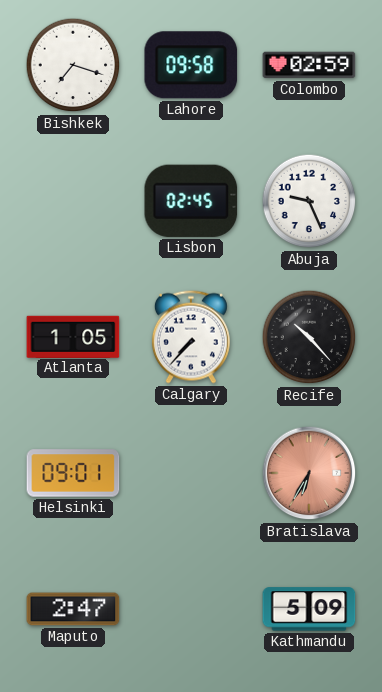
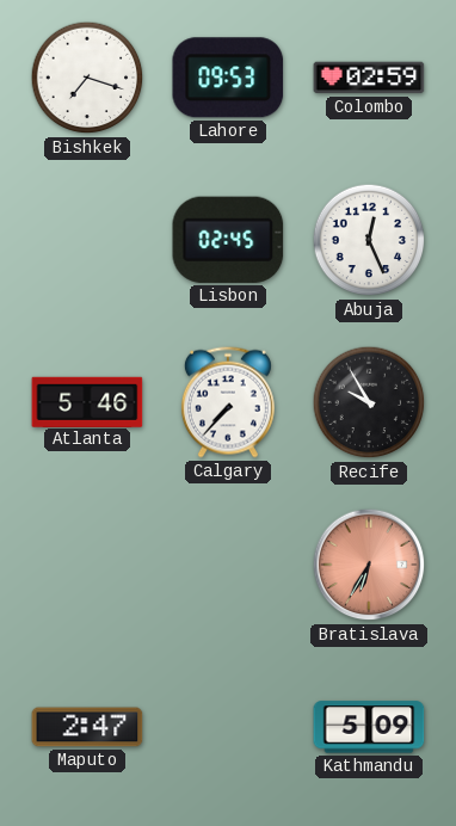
Lahore: 09:58 -> 09:53 (228, 78)
Abuja: 9:26 -> 12:26 (369, 240)
Atlanta: 1:05 -> 5:46 (87, 401)
Recife: 10:23 -> 9:55 (369, 402)
Helsinki: 09:01 -> none (73, 473)
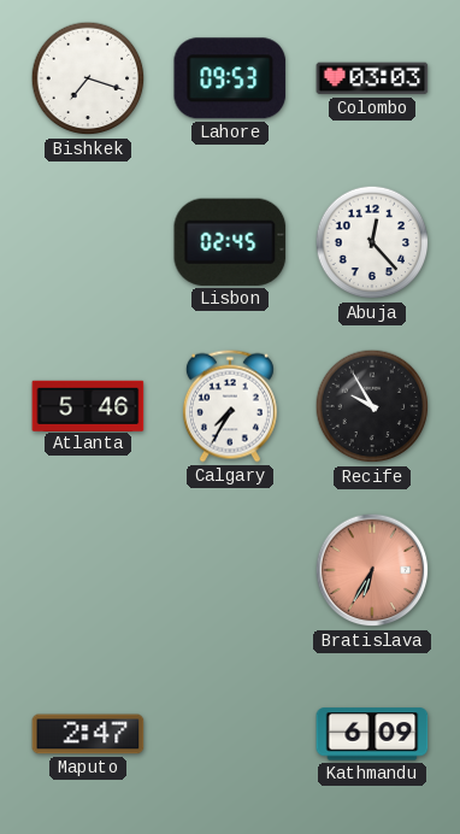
Colombo: 02:59 -> 03:03 (372, 78)
Abuja: 12:26 -> 12:23 (372, 242)
Calgary: 7:37 -> 7:35 (230, 406)
Kathmandu: 5:09 -> 6:09 (372, 734)
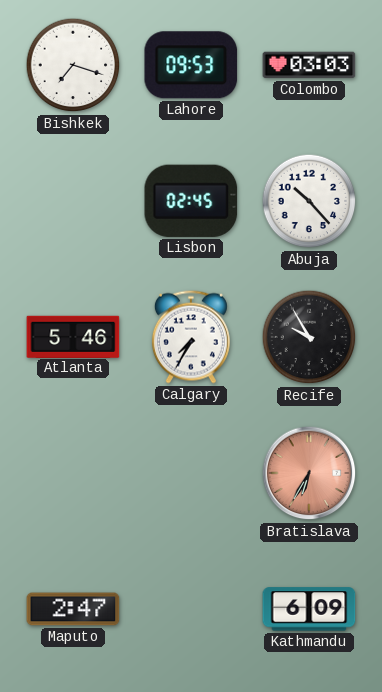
Abuja: 12:23 -> 10:23 (309, 201)
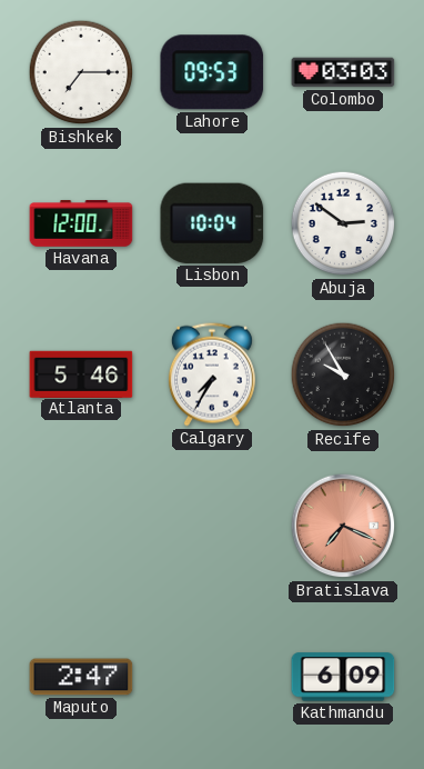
Bishkek: 7:18 -> 7:15 (81, 72)
Havana: none -> 12:00 (81, 223)
Lisbon: 02:45 -> 10:04 (212, 223)
Abuja: 10:23 -> 2:51 (343, 223)
Bratislava: 6:35 -> 7:19 (343, 526)
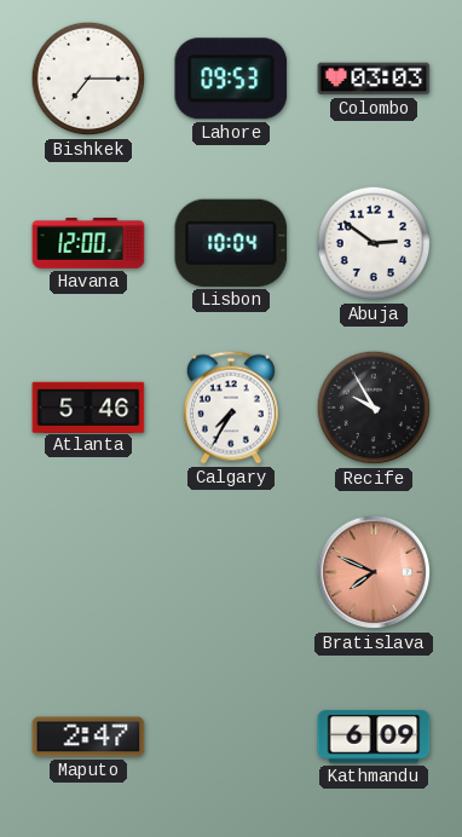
Bratislava: 7:19 -> 7:49 (374, 572)
